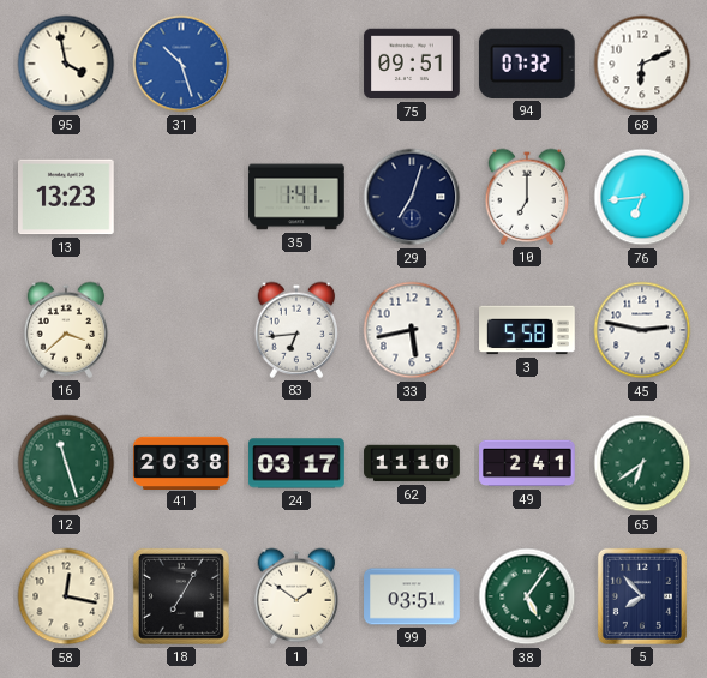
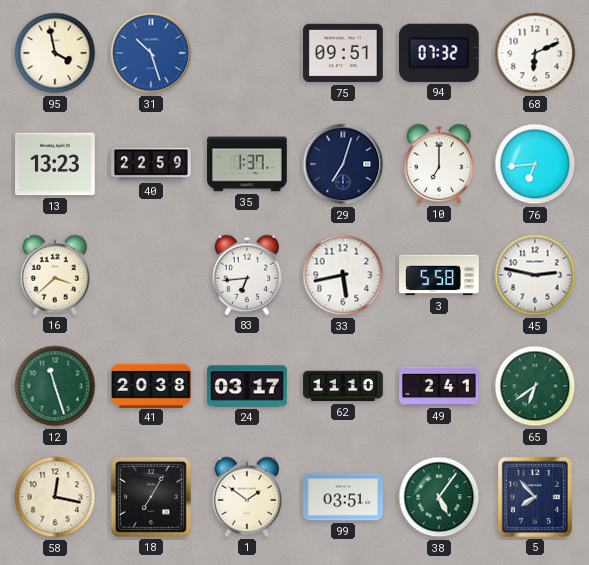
40: none -> 22:59 (151, 164)
35: 1:41 -> 1:37 (247, 164)
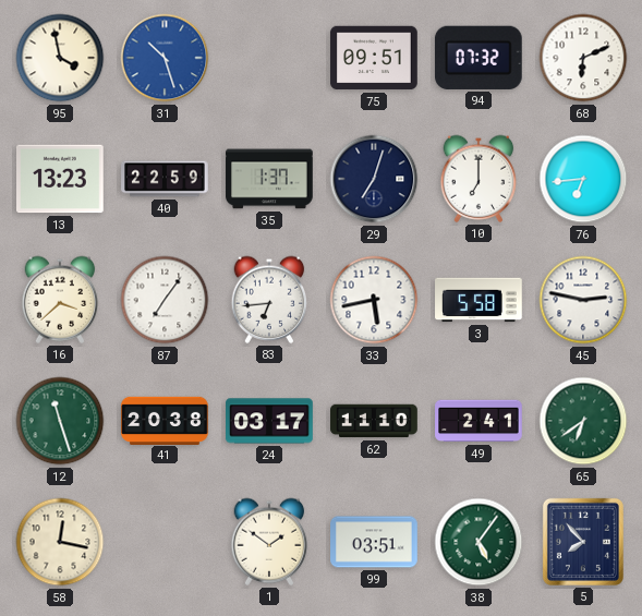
87: none -> 7:06 (165, 300)
18: 7:05 -> none (151, 497)
